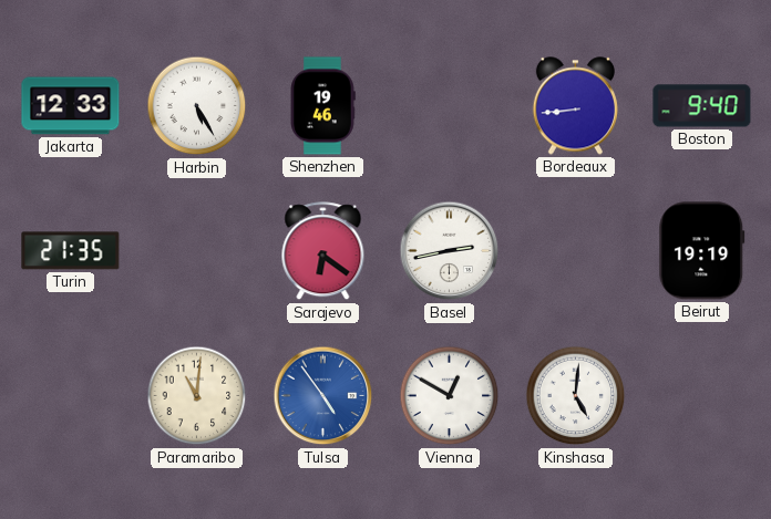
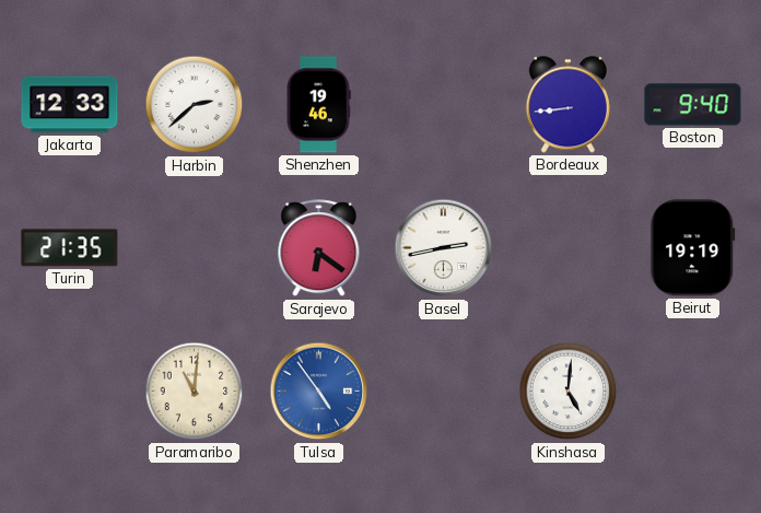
Harbin: 5:25 -> 2:38 (195, 105)
Vienna: 12:50 -> none (450, 396)
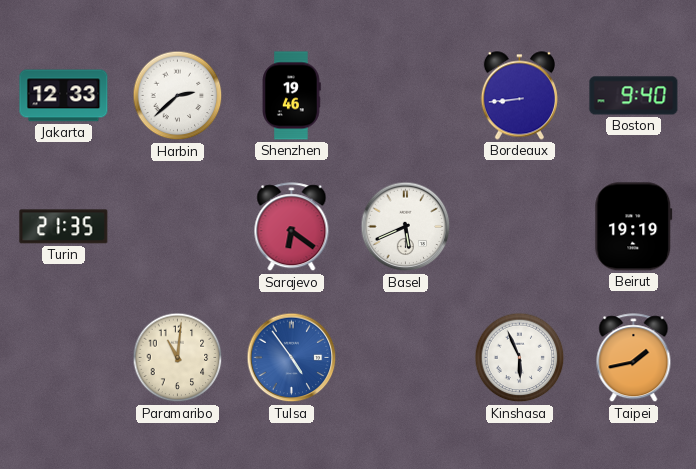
Basel: 2:43 -> 5:41 (406, 227)
Kinshasa: 5:01 -> 5:56 (520, 358)
Taipei: none -> 1:43 (634, 358)
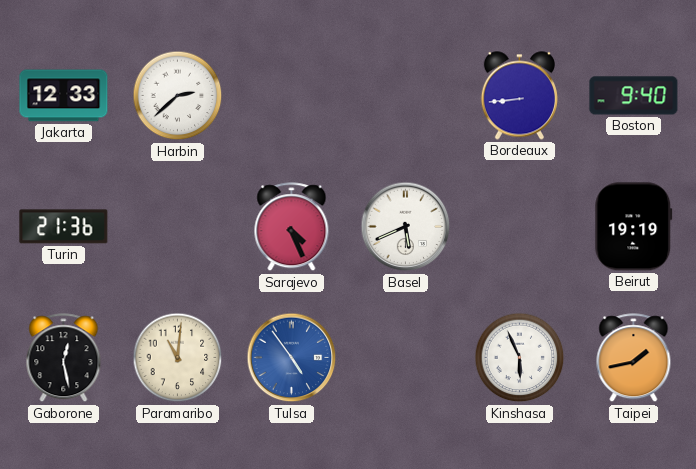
Shenzhen: 19:46 -> none (291, 96)
Turin: 21:35 -> 21:36 (64, 227)
Sarajevo: 6:21 -> 4:26 (292, 227)
Gaborone: none -> 12:28 (64, 358)
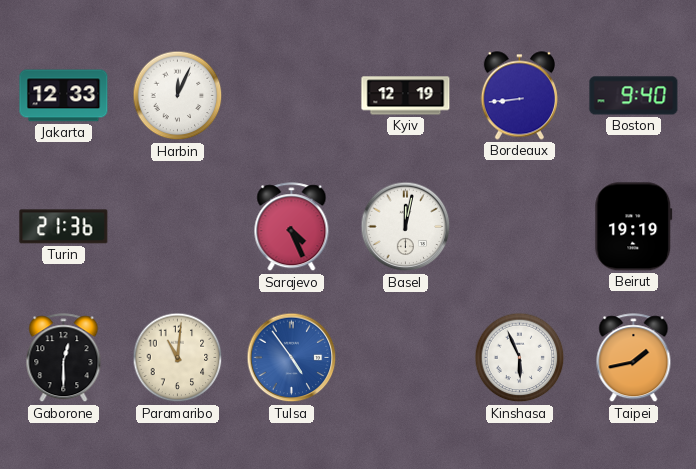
Harbin: 2:38 -> 12:04 (178, 96)
Kyiv: none -> 12:19 (406, 96)
Basel: 5:41 -> 12:02 (406, 227)
Gaborone: 12:28 -> 12:30 (64, 358)
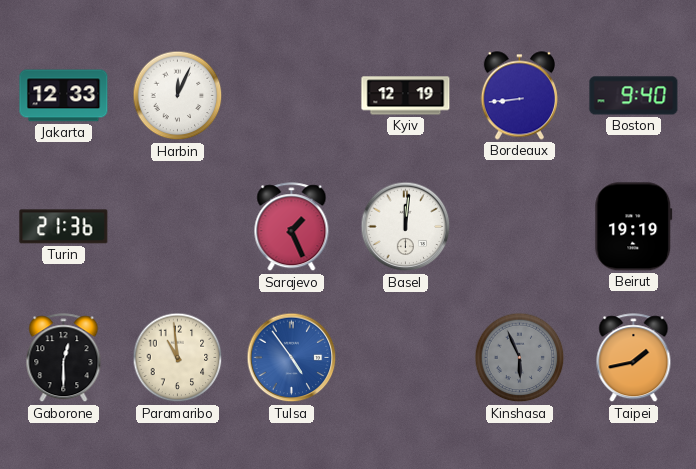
Sarajevo: 4:26 -> 1:26 (292, 227)
Basel: 12:02 -> 12:01 (406, 227)
Paramaribo: 11:01 -> 10:59 (178, 358)
Kinshasa dial: white -> grey (520, 358)
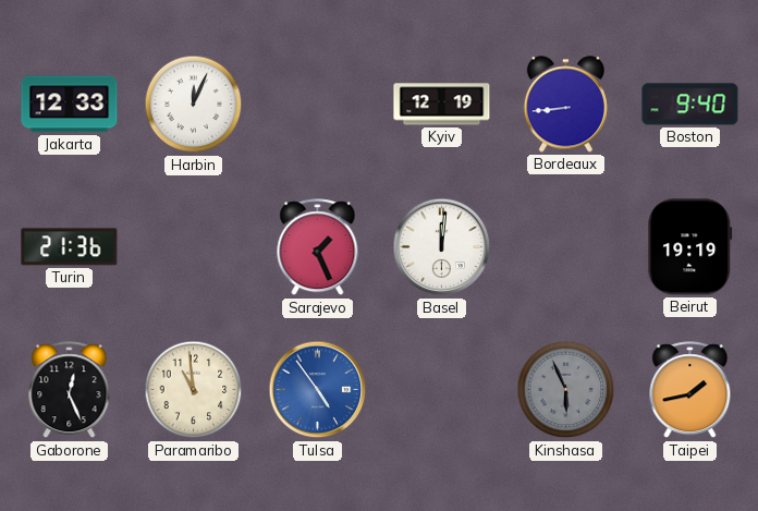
Gaborone: 12:30 -> 12:26 (70, 390)
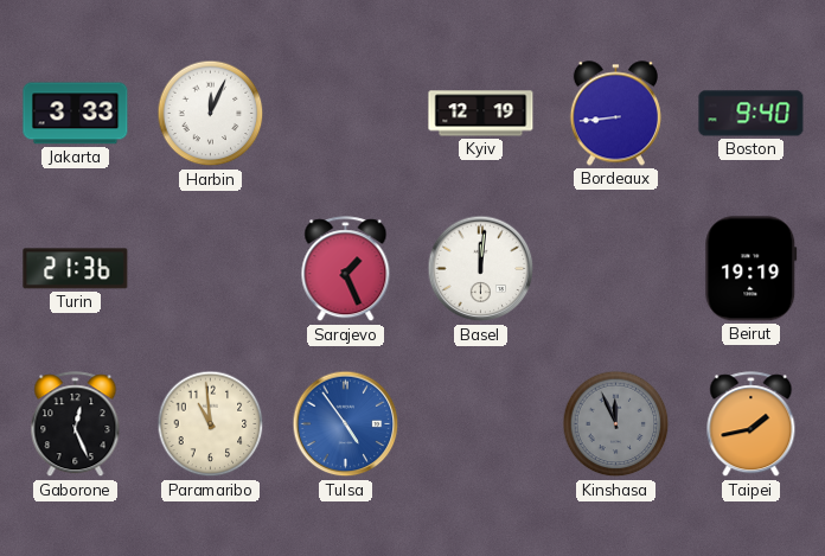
Jakarta: 12:33 -> 3:33 (76, 114)
Kinshasa: 5:56 -> 11:56 (616, 424)
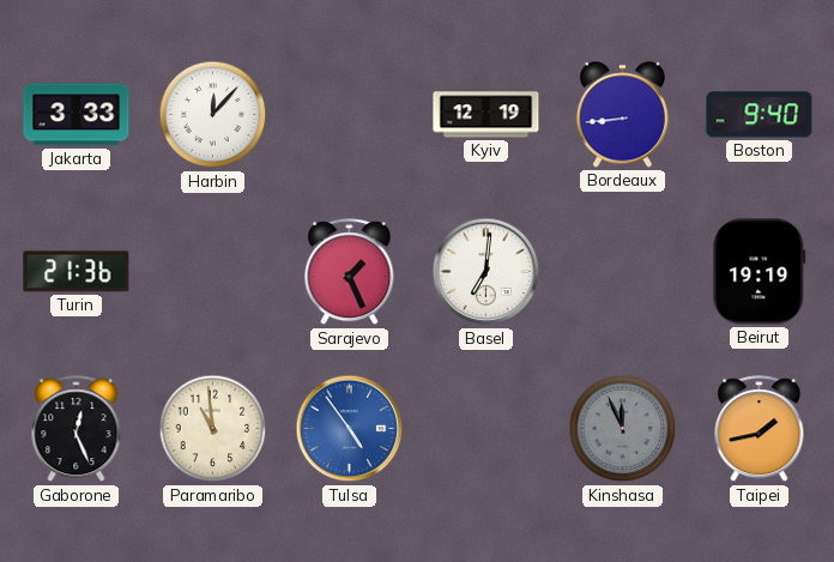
Harbin: 12:04 -> 12:07 (213, 115)
Basel: 12:01 -> 7:01 (486, 272)
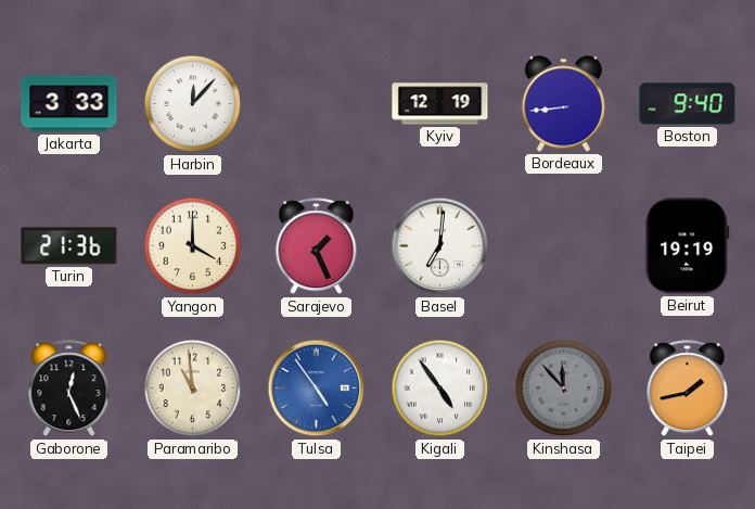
Yangon: none -> 4:00 (193, 246)
Kigali: none -> 4:54 (440, 389)
Kinshasa: 11:56 -> 11:53 (564, 389)
